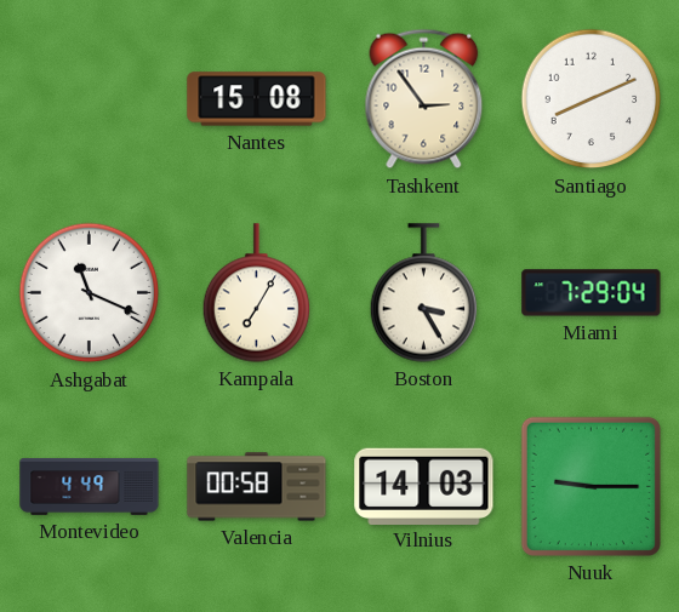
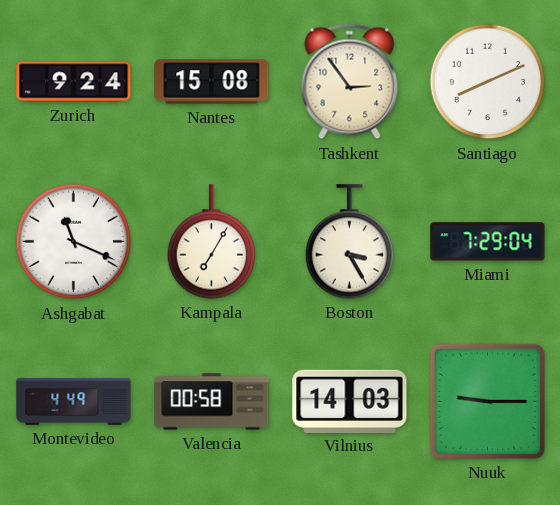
Zurich: none -> 9:24 (74, 82)
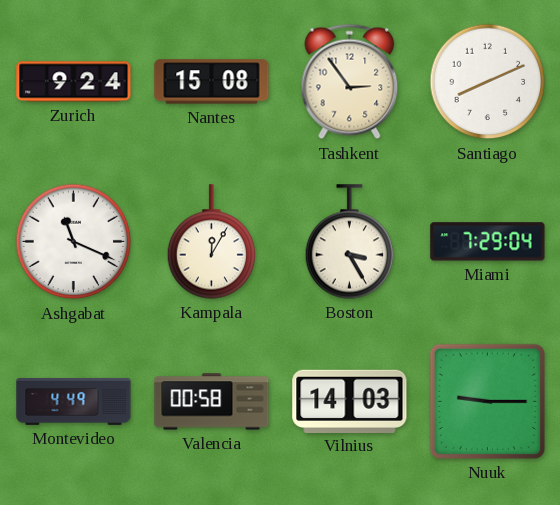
Kampala: 7:05 -> 12:05 (212, 242)
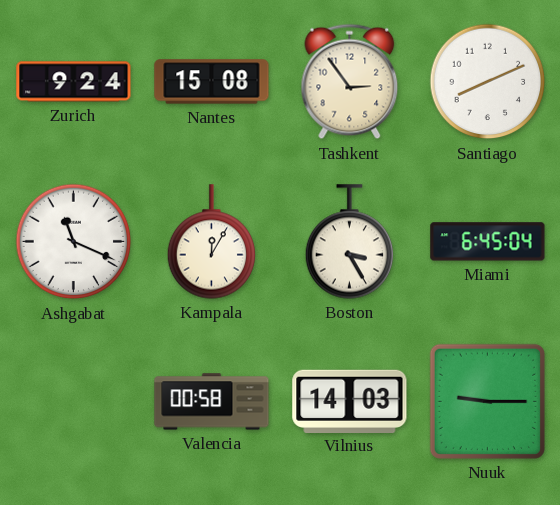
Miami: 7:29 -> 6:45 (488, 242)
Montevideo: 4:49 -> none (74, 401)
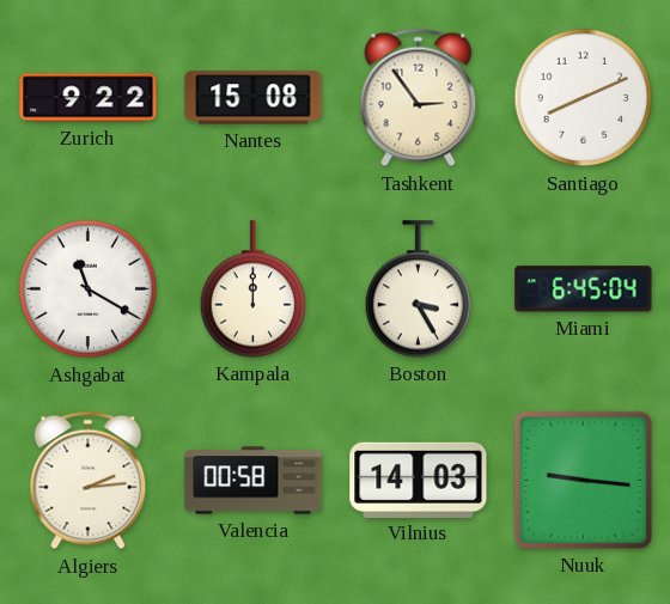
Zurich: 9:24 -> 9:22 (89, 98)
Ashgabat: 11:19 -> 11:20 (89, 289)
Kampala: 12:05 -> 12:00 (254, 289)
Algiers: none -> 2:14 (89, 481)
Nuuk: 9:15 -> 9:16 (583, 480)
